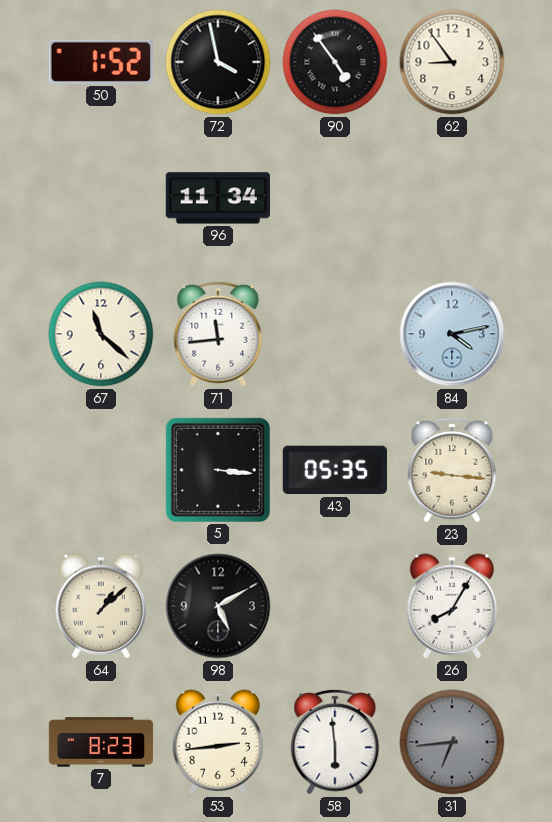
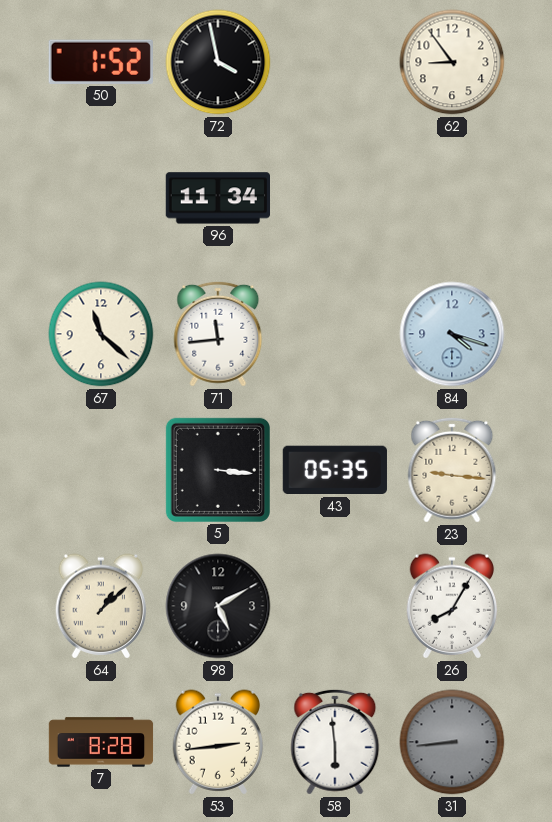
90: 4:54 -> none (335, 62)
84: 4:13 -> 4:18 (452, 334)
7: 8:23 -> 8:28 (101, 742)
31: 6:44 -> 8:44 (452, 742)
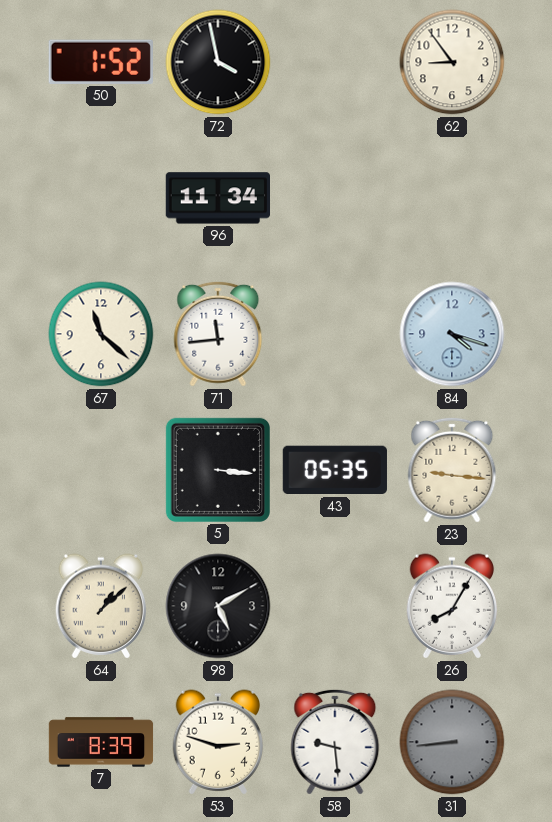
7: 8:28 -> 8:39 (101, 742)
53: 2:44 -> 2:48 (218, 742)
58: 5:59 -> 9:29 (335, 742)
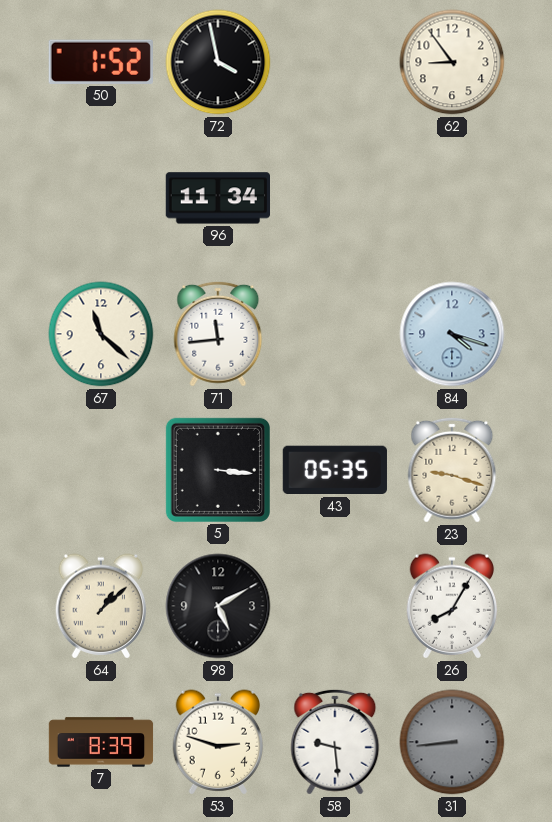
23: 9:16 -> 9:18 (452, 470)
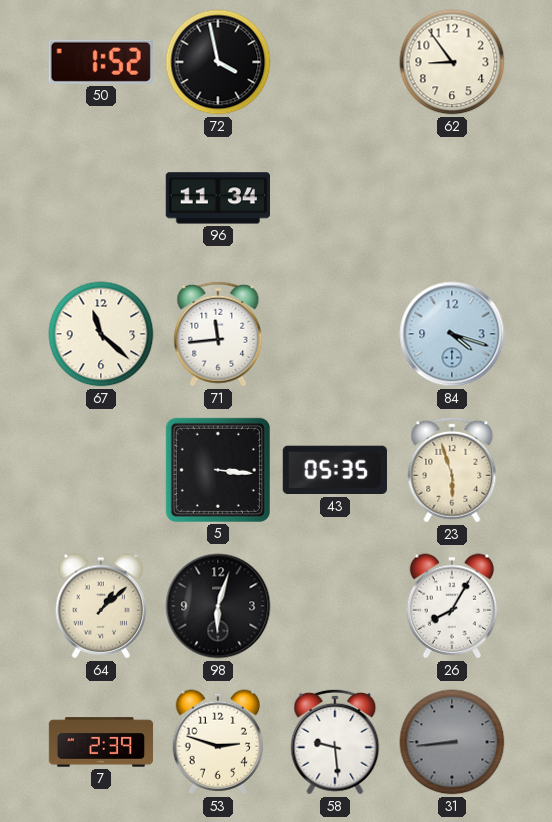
23: 9:18 -> 5:57 (452, 470)
98: 5:10 -> 6:03 (218, 606)
7: 8:39 -> 2:39 (101, 742)
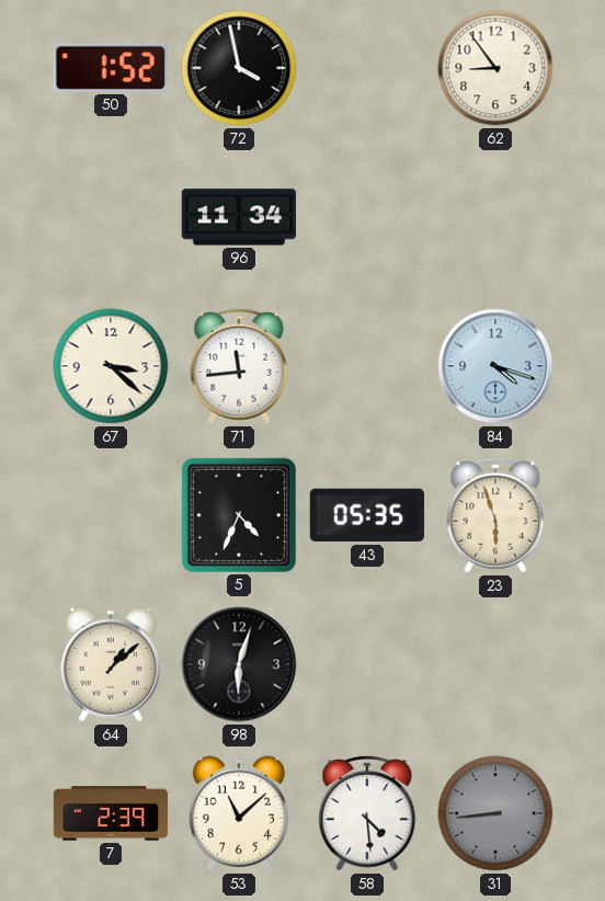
67: 11:22 -> 3:22 (111, 366)
5: 3:16 -> 4:34 (239, 515)
26: 8:05 -> none (452, 606)
53: 2:48 -> 11:08 (239, 813)
58: 9:29 -> 4:29 (367, 813)
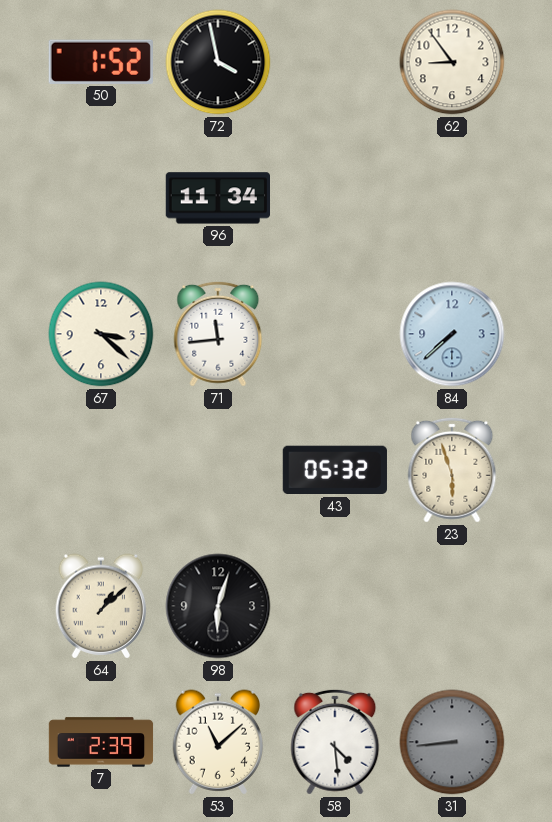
84: 4:18 -> 7:38 (452, 334)
5: 4:34 -> none (239, 515)
43: 05:35 -> 05:32 (335, 470)
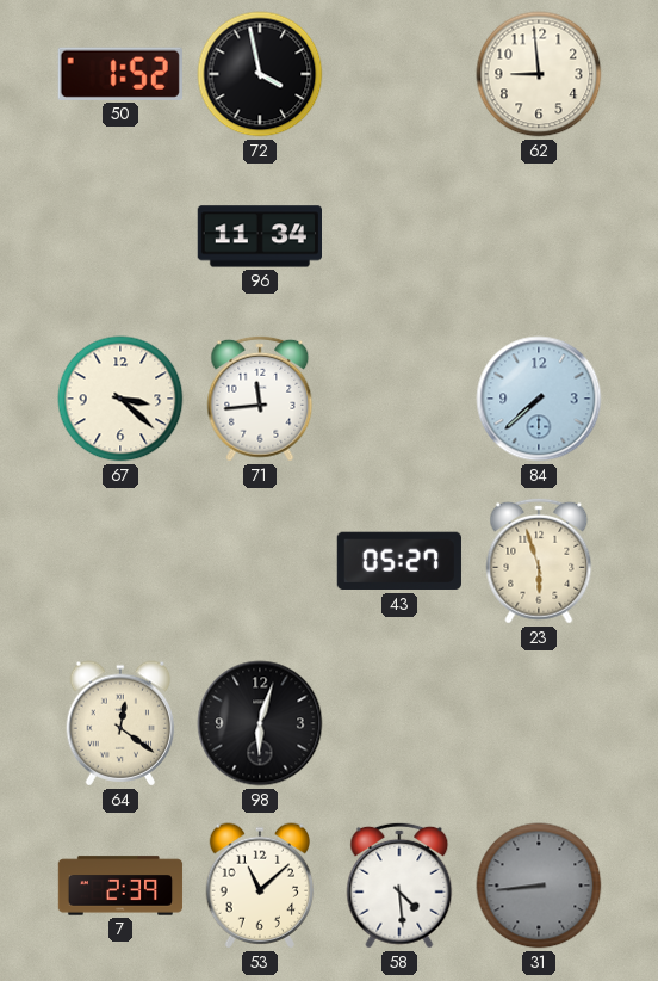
62: 8:54 -> 8:59 (539, 74)
43: 05:32 -> 05:27 (399, 561)
64: 1:08 -> 12:21 (120, 723)
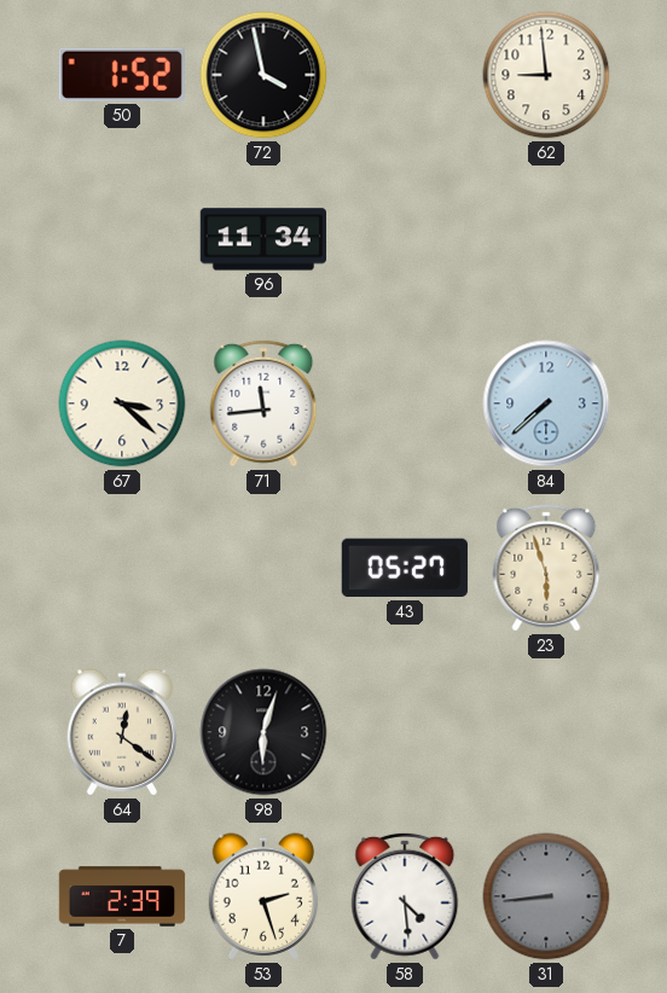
53: 11:08 -> 2:27 (263, 896)
